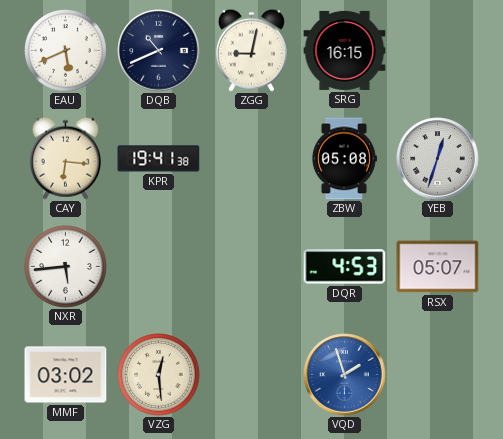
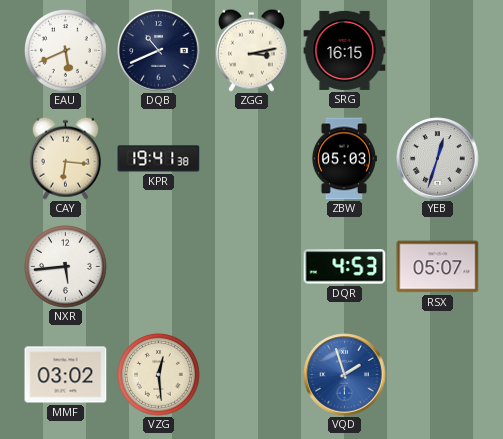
ZGG: 9:02 -> 3:13 (251, 50)
ZBW: 05:08 -> 05:03 (344, 159)
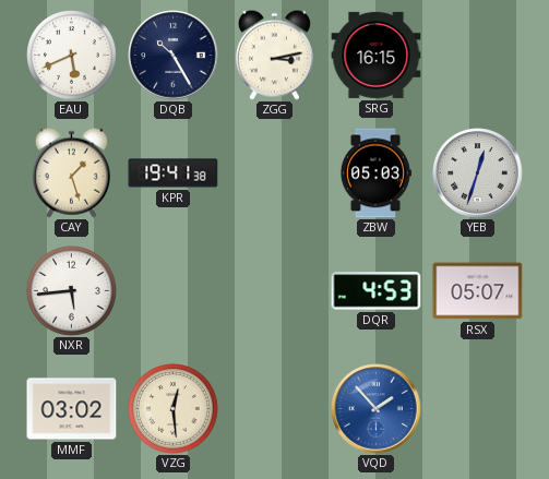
DQB: 10:41 -> 10:25 (174, 56)
CAY: 6:16 -> 1:27 (71, 172)
VQD: 1:57 -> 1:53 (377, 409)
